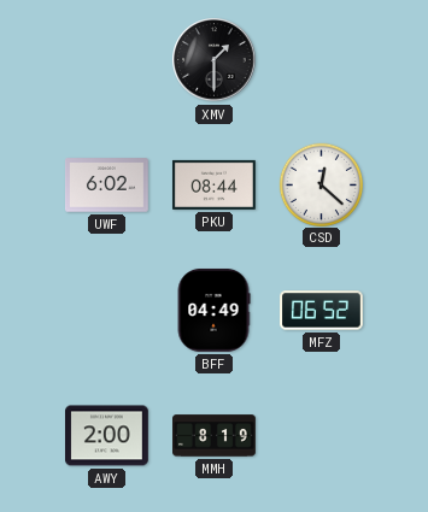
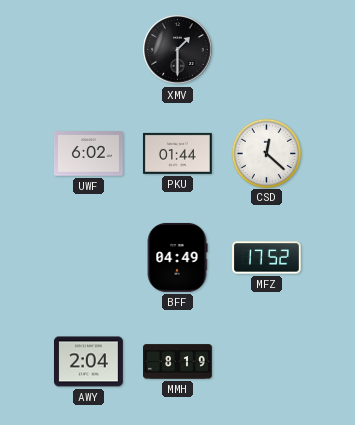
PKU: 08:44 -> 01:44 (177, 153)
MFZ: 06:52 -> 17:52 (267, 258)
AWY: 2:00 -> 2:04 (89, 362)
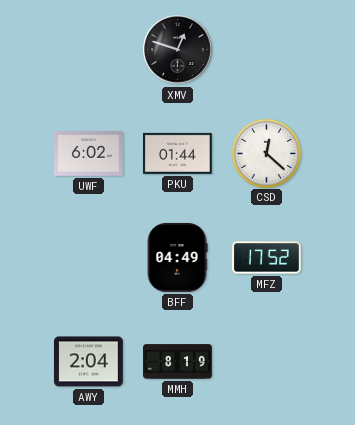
XMV: 1:30 -> 12:48 (178, 50)
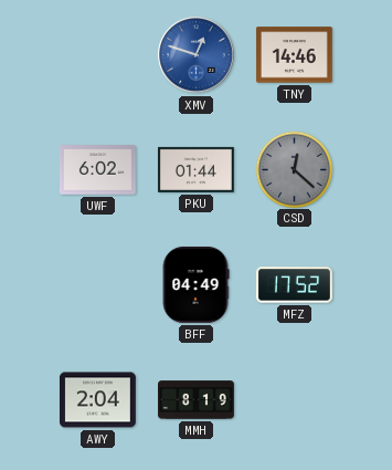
XMV dial: black -> blue (197, 55)
TNY: none -> 14:46 (294, 55)
CSD dial: white -> grey (294, 169)
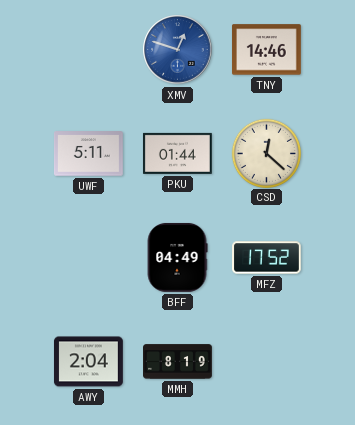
UWF: 6:02 -> 5:11 (88, 154)
CSD dial: grey -> cream (266, 153)
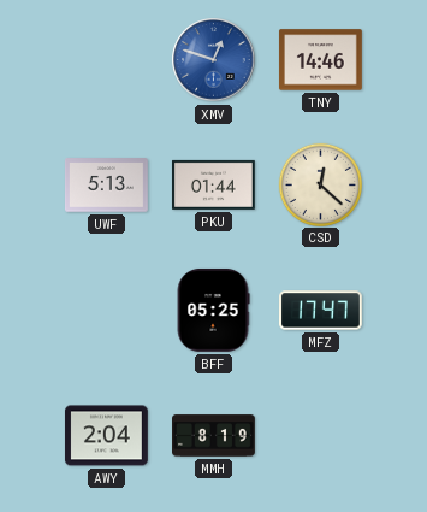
UWF: 5:11 -> 5:13 (106, 186)
BFF: 04:49 -> 05:25 (213, 310)
MFZ: 17:52 -> 17:47 (321, 311)
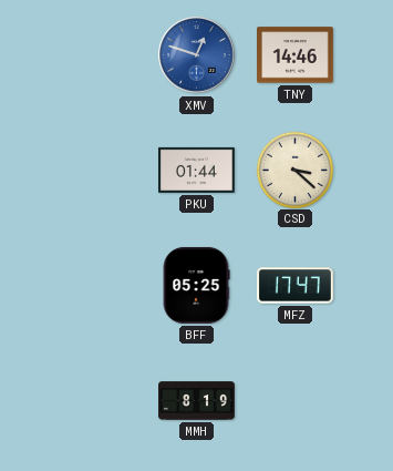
UWF: 5:13 -> none (106, 186)
CSD: 12:22 -> 3:22 (294, 170)
AWY: 2:04 -> none (107, 436)
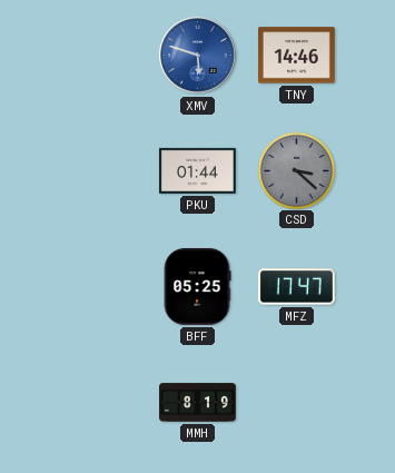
XMV: 12:48 -> 5:48 (198, 56)
CSD dial: cream -> grey (296, 170)
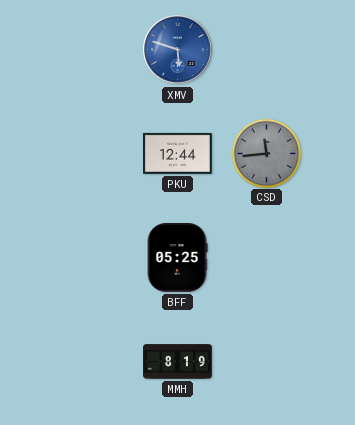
TNY: 14:46 -> none (296, 56)
PKU: 01:44 -> 12:44 (177, 153)
CSD: 3:22 -> 11:44 (266, 153)
MFZ: 17:47 -> none (297, 287)
